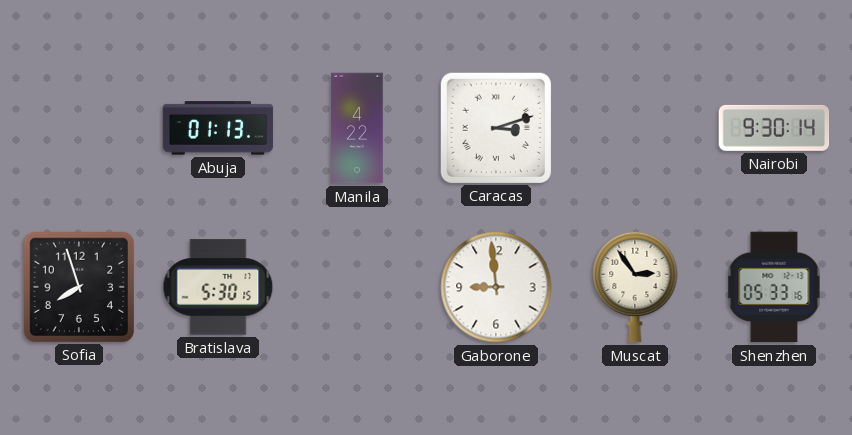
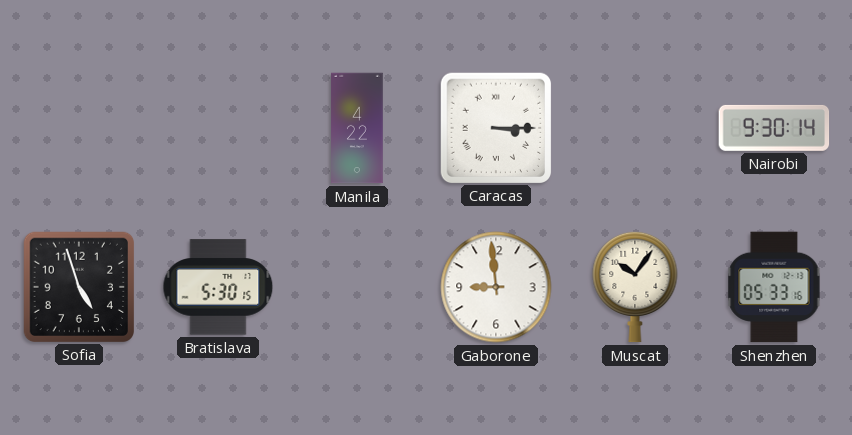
Abuja: 01:13 -> none (218, 128)
Caracas: 3:12 -> 3:15 (495, 127)
Sofia: 7:57 -> 4:57 (78, 286)
Muscat: 2:54 -> 10:06 (635, 287)
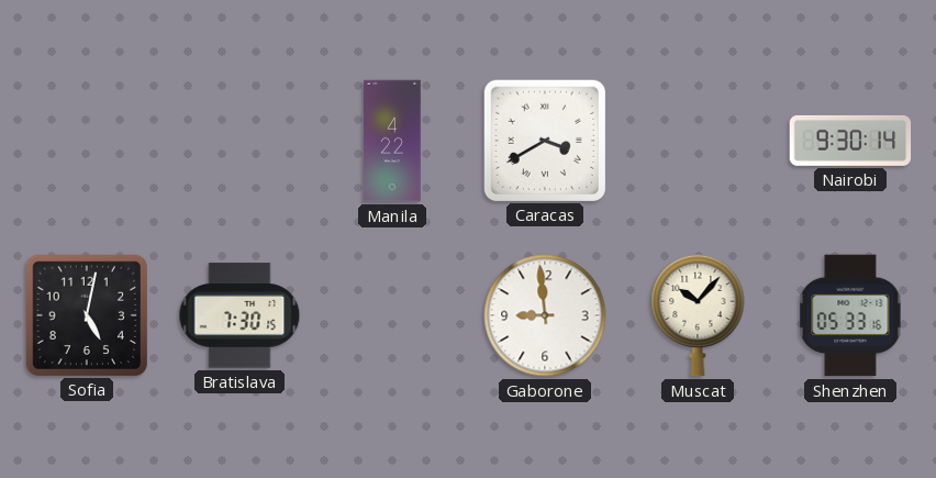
Caracas: 3:15 -> 3:40 (544, 140)
Sofia: 4:57 -> 5:02 (86, 314)
Bratislava: 5:30 -> 7:30 (239, 315)
Muscat: 10:06 -> 10:07 (698, 315)
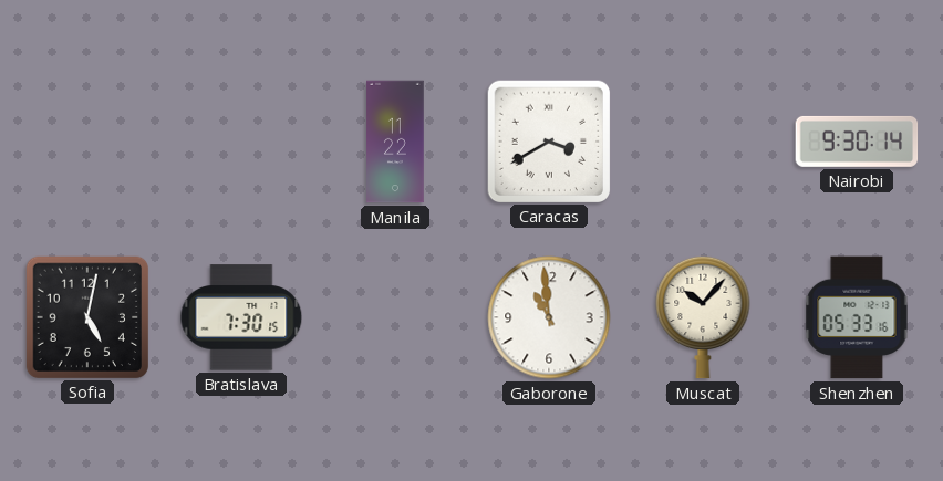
Manila: 4:22 -> 11:22 (395, 142)
Gaborone: 8:59 -> 10:59 (549, 317)
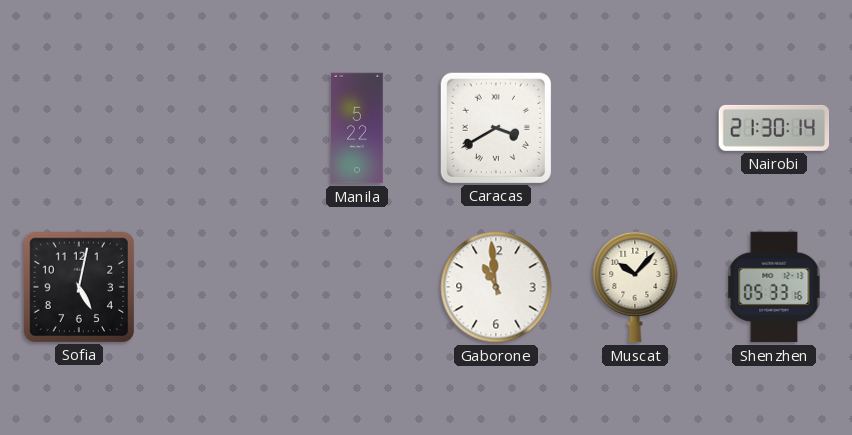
Manila: 11:22 -> 5:22 (357, 128)
Nairobi: 9:30 -> 21:30 (774, 128)
Bratislava: 7:30 -> none (241, 317)
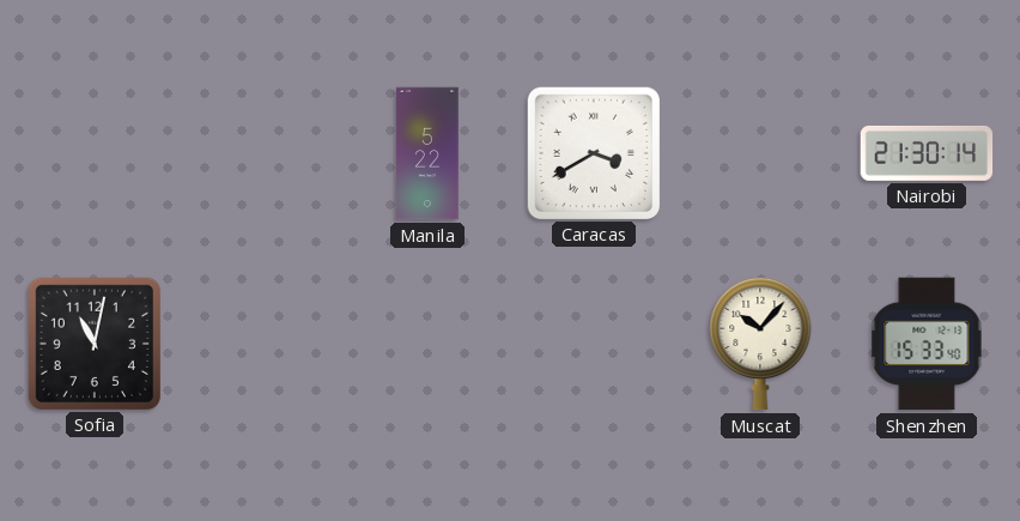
Sofia: 5:02 -> 11:02 (93, 343)
Gaborone: 10:59 -> none (496, 287)
Shenzhen: 05:33 -> 15:33 (927, 344)
